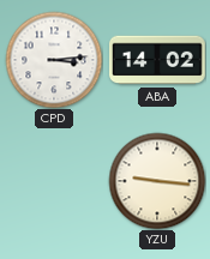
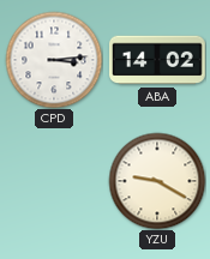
YZU: 9:16 -> 9:20 (157, 181)
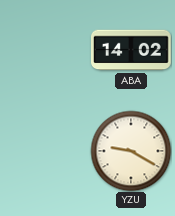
CPD: 3:14 -> none (54, 60)
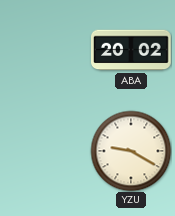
ABA: 14:02 -> 20:02 (132, 50)
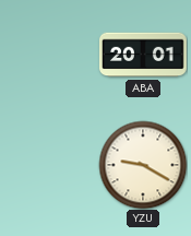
ABA: 20:02 -> 20:01 (144, 55)
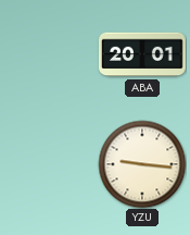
YZU: 9:20 -> 9:16 (142, 164)
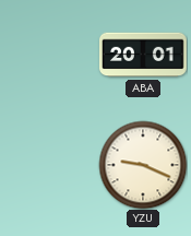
YZU: 9:16 -> 9:19 (143, 165)
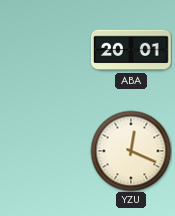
YZU: 9:19 -> 12:19 (131, 151)
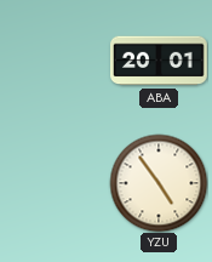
YZU: 12:19 -> 4:54 (159, 183)
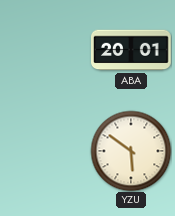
YZU: 4:54 -> 5:51 (131, 151)
